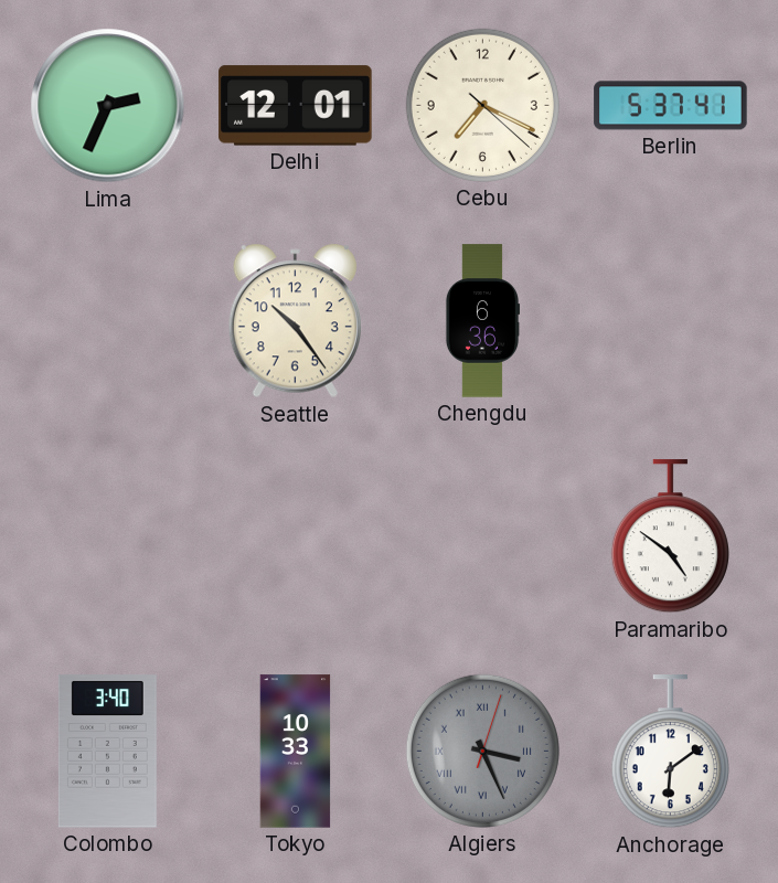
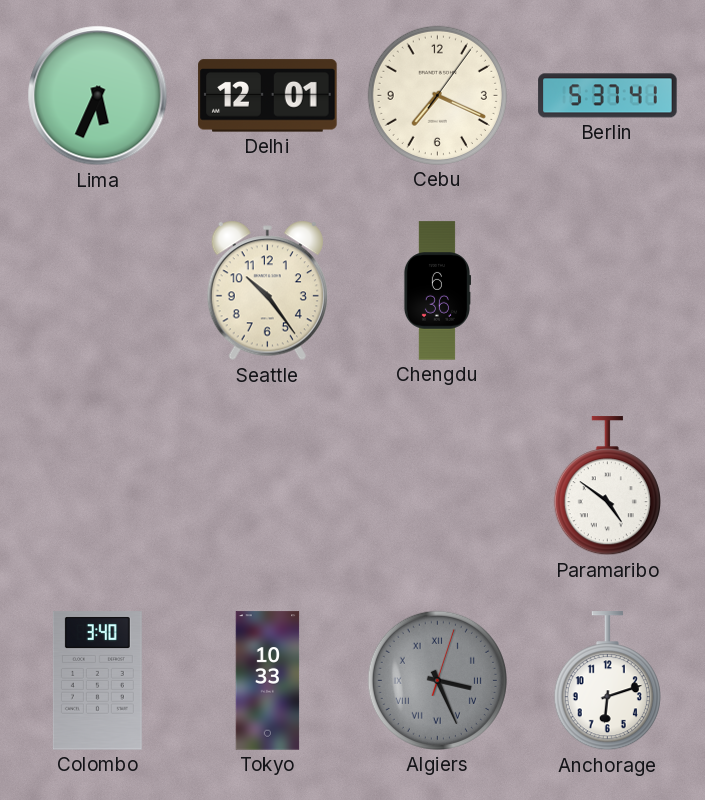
Lima: 2:34 -> 5:34 (98, 96)
Cebu: 7:19:22 -> 7:19:06 (437, 95)
Anchorage: 6:09 -> 6:12 (607, 681)
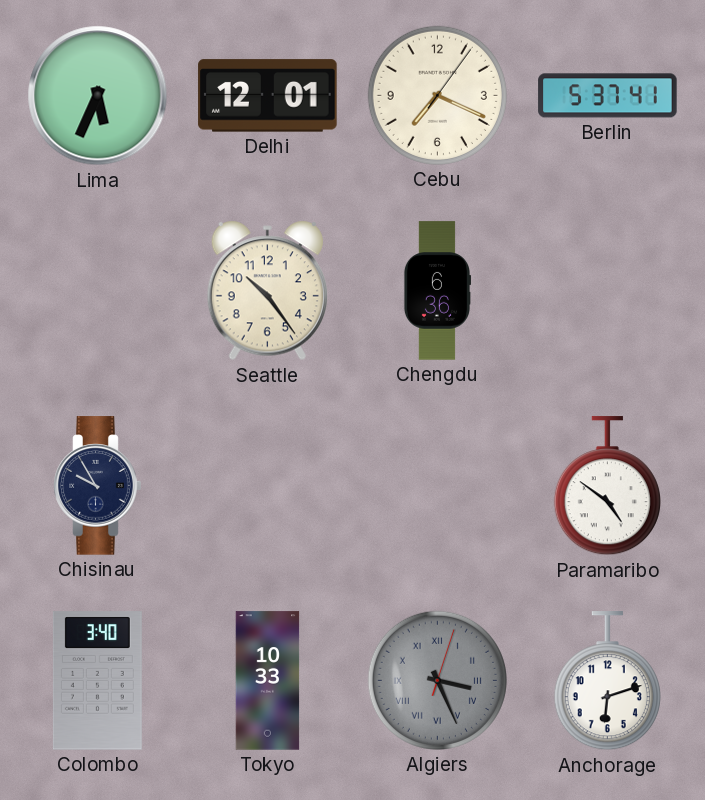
Chisinau: none -> 9:55 (98, 486)
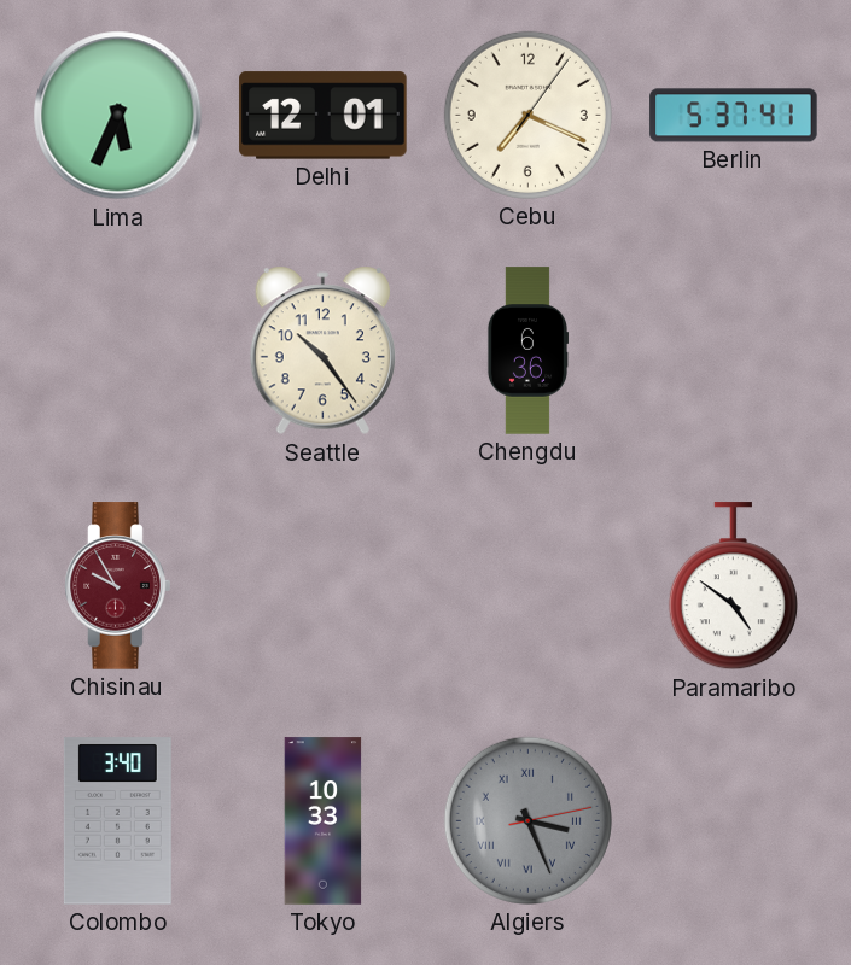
Chisinau dial: navy -> burgundy (118, 586)
Algiers: 3:26:03 -> 3:26:13 (527, 820)
Anchorage: 6:12 -> none (607, 681)
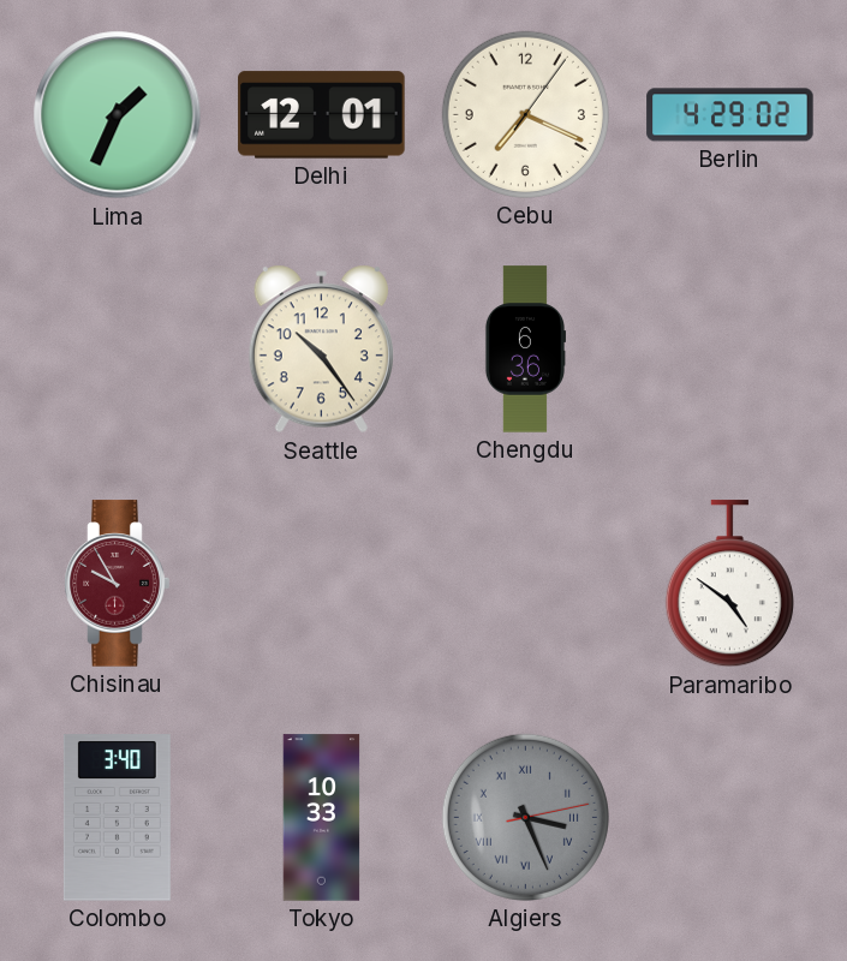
Lima: 5:34 -> 1:34 (118, 115)
Berlin: 5:37 -> 4:29 (730, 115)
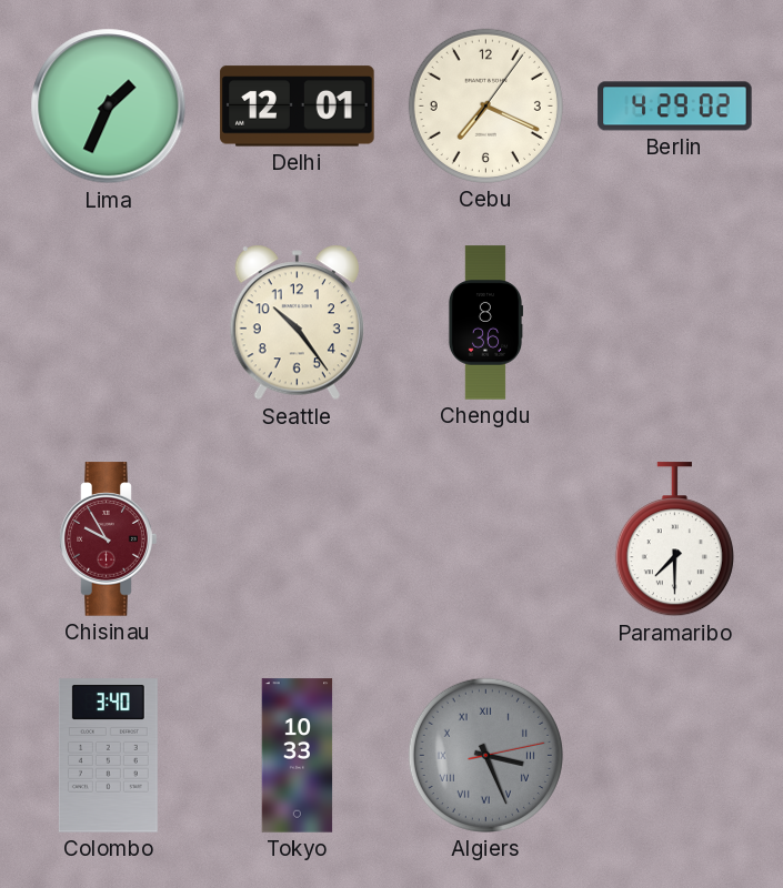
Chengdu: 6:36 -> 8:36 (484, 323)
Paramaribo: 4:51 -> 7:30 (674, 539)
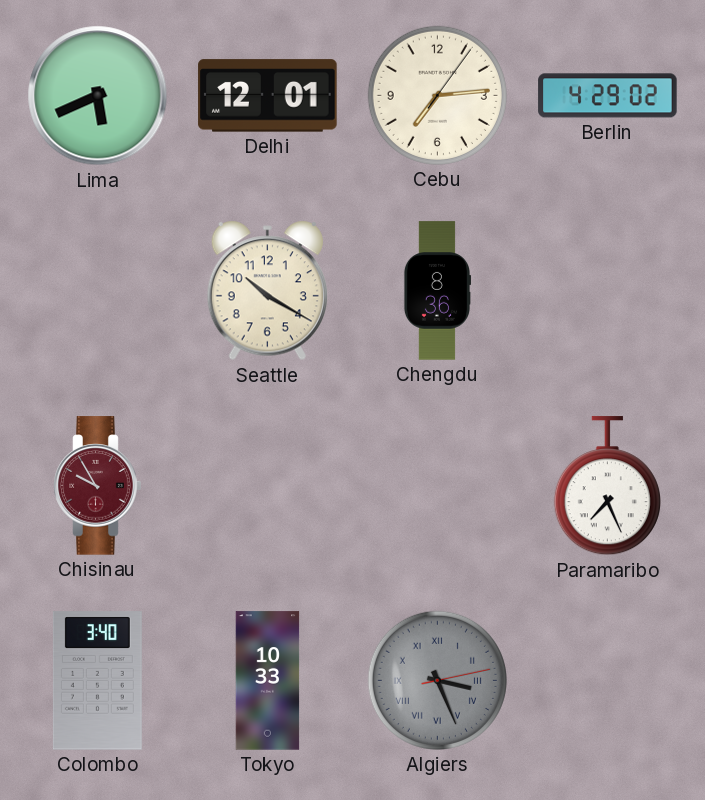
Lima: 1:34 -> 5:41 (98, 96)
Cebu: 7:19 -> 7:14 (437, 95)
Seattle: 10:24 -> 10:20 (267, 291)
Paramaribo: 7:30 -> 7:26 (607, 486)
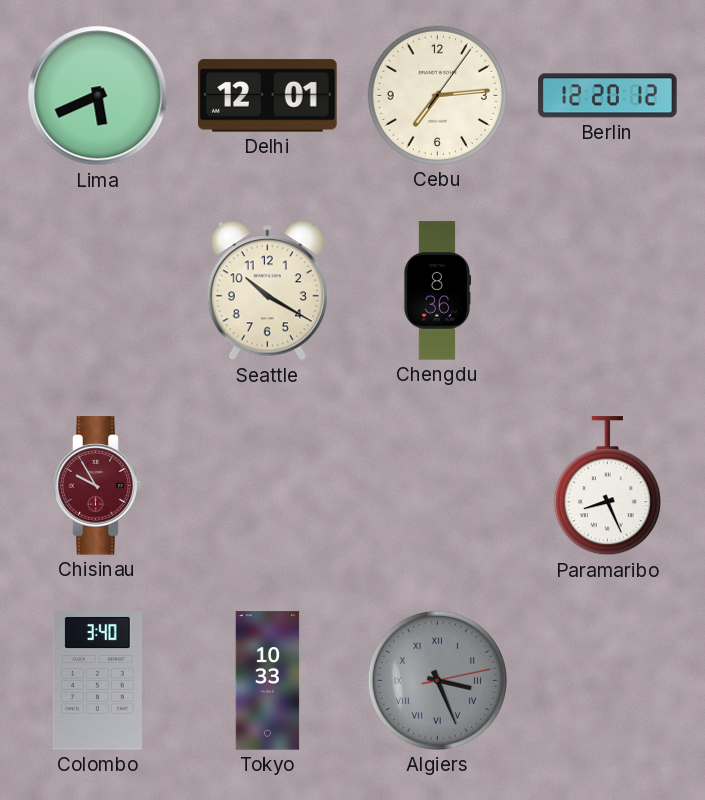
Berlin: 4:29 -> 12:20 (608, 96)
Paramaribo: 7:26 -> 8:26 (607, 486)
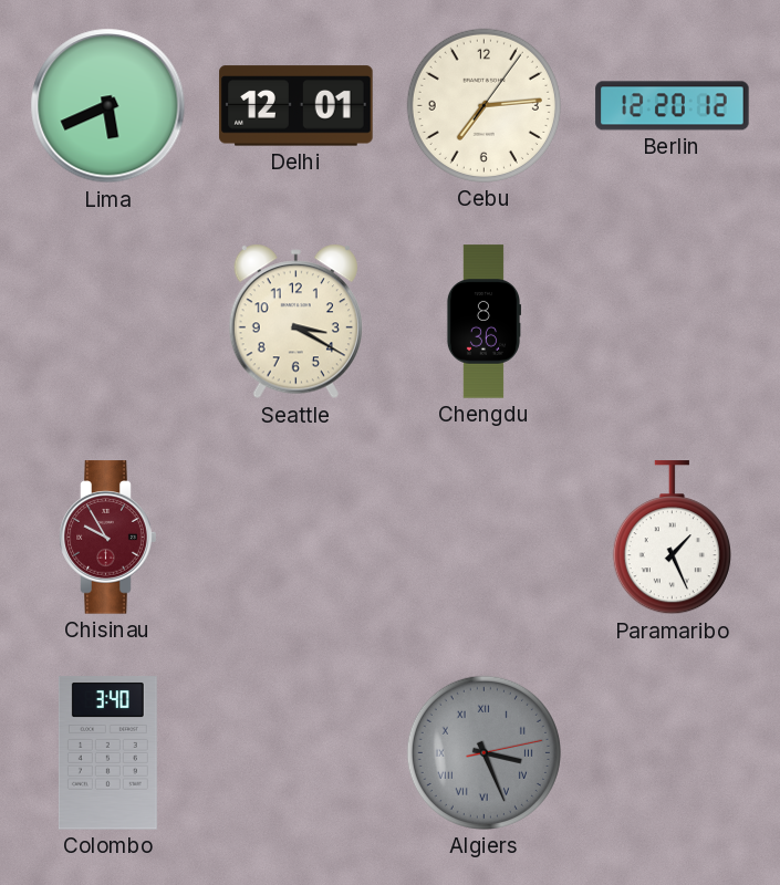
Seattle: 10:20 -> 3:20 (295, 322)
Paramaribo: 8:26 -> 1:26 (672, 538)
Tokyo: 10:33 -> none (268, 681)
